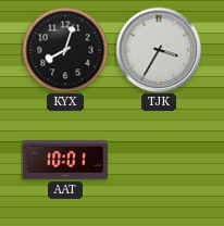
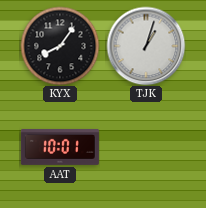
KYX: 8:03 -> 8:06 (60, 46)
TJK: 3:35 -> 1:03 (146, 46)
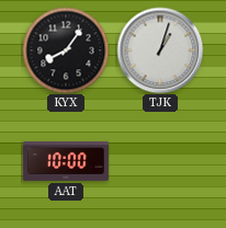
AAT: 10:01 -> 10:00 (66, 161)
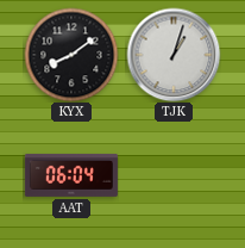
KYX: 8:06 -> 8:09 (71, 55)
AAT: 10:00 -> 06:04 (71, 175)
